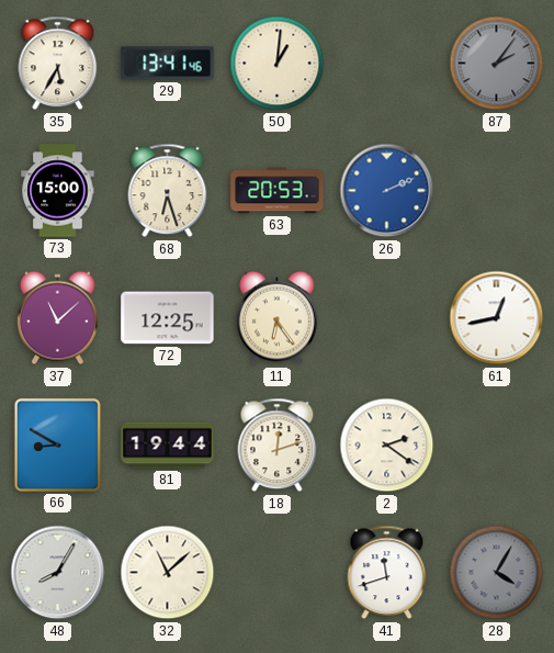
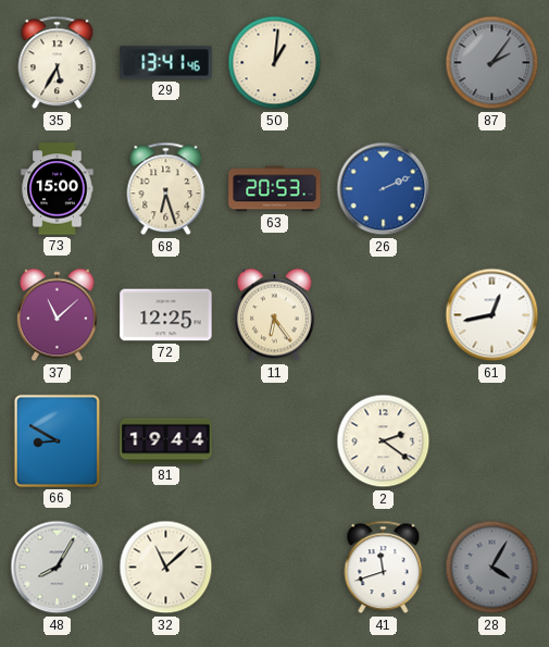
18: 12:12 -> none (278, 446)
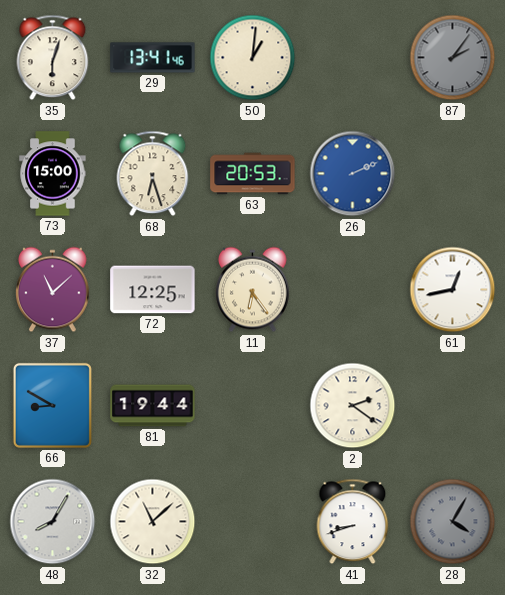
35: 5:35 -> 6:03 (53, 58)
41: 11:42 -> 8:42 (353, 522)
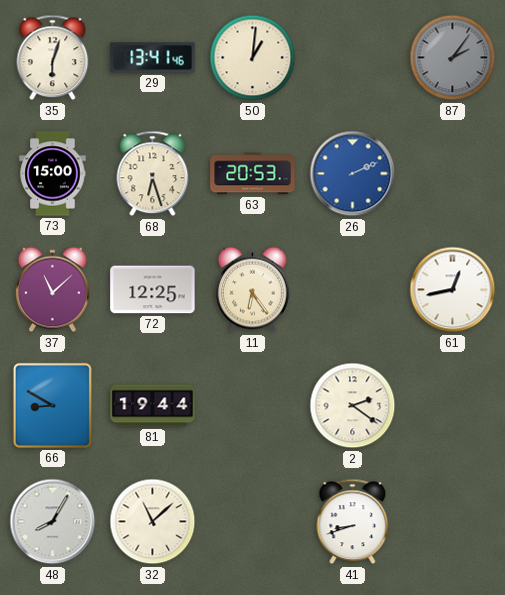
28: 4:05 -> none (453, 522)
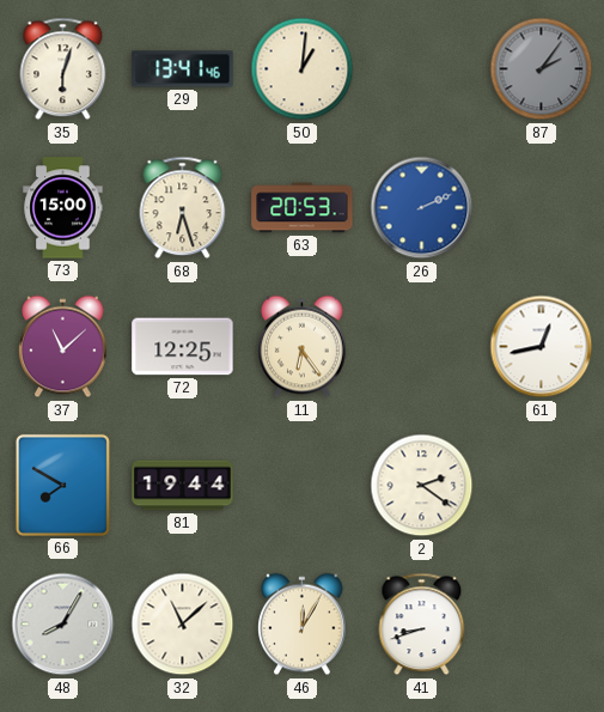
66: 8:50 -> 7:50 (62, 485)
46: none -> 12:05 (303, 625)
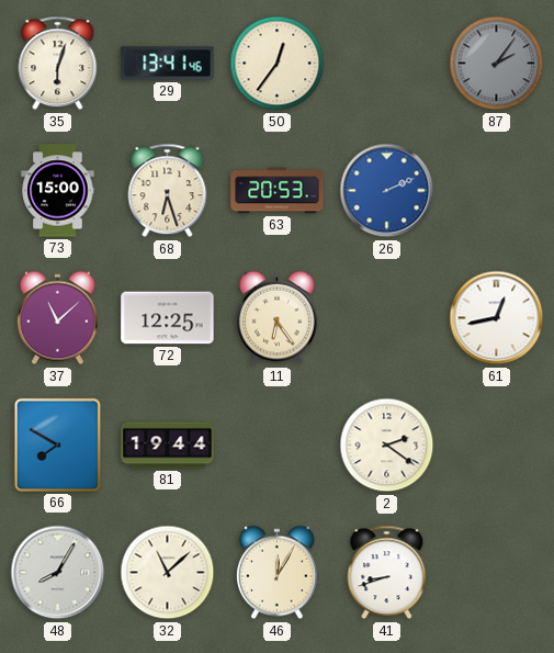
50: 1:01 -> 12:36 (278, 64)
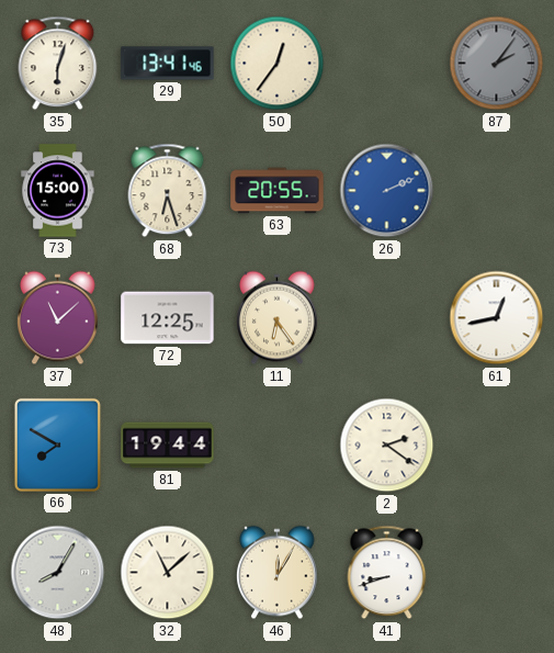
63: 20:53 -> 20:55 (278, 191)
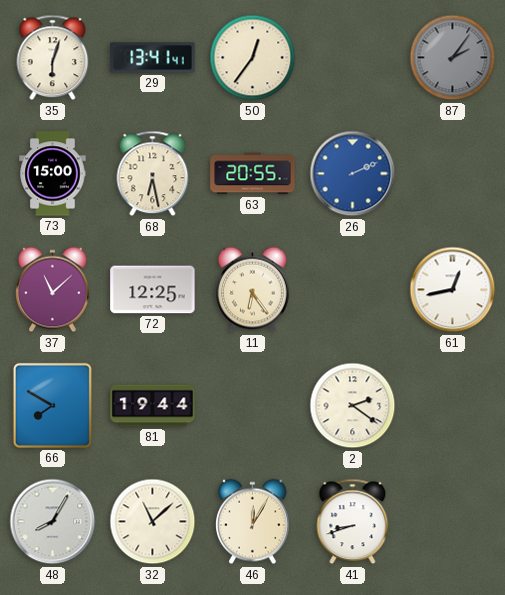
29: 13:41:46 -> 13:41:41 (153, 58)
68: 6:27 -> 6:28 (153, 174)
